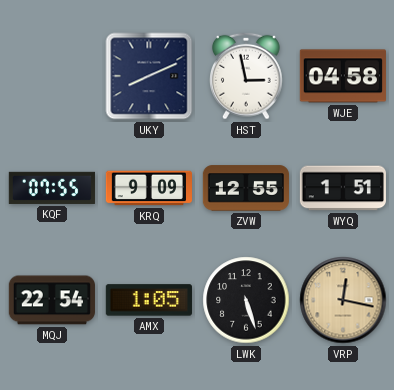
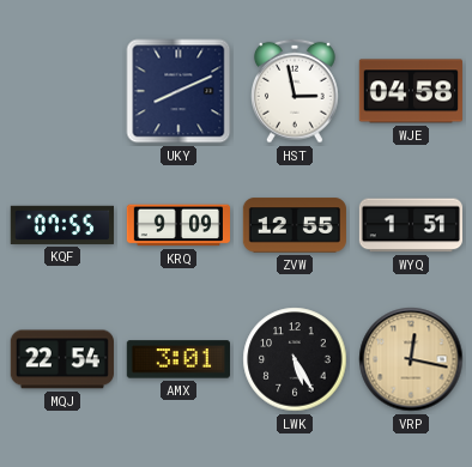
AMX: 1:05 -> 3:01 (178, 359)
LWK: 5:27 -> 5:25 (295, 359)
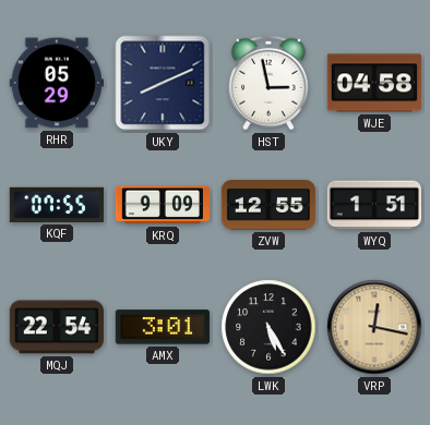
RHR: none -> 05:29 (57, 83)
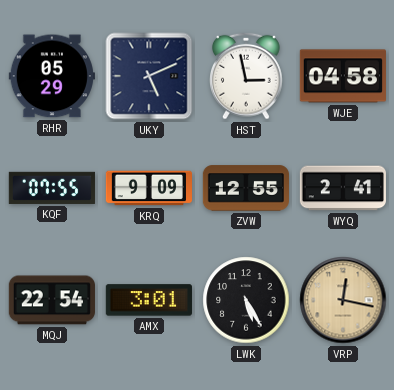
UKY: 8:11 -> 5:11 (149, 76)
WYQ: 1:51 -> 2:41 (343, 188)
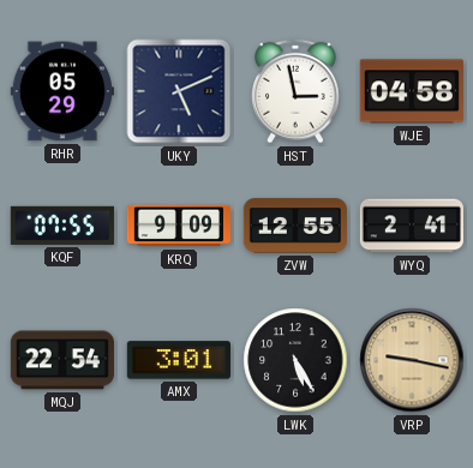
VRP: 12:17 -> 9:17 (412, 360)
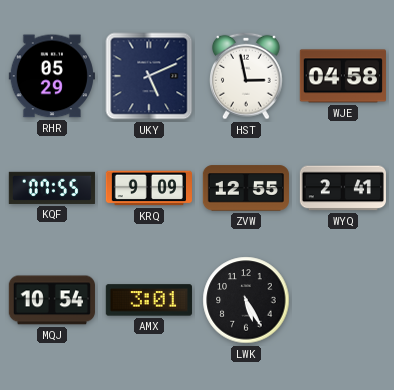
MQJ: 22:54 -> 10:54 (52, 300)
VRP: 9:17 -> none (412, 360)
